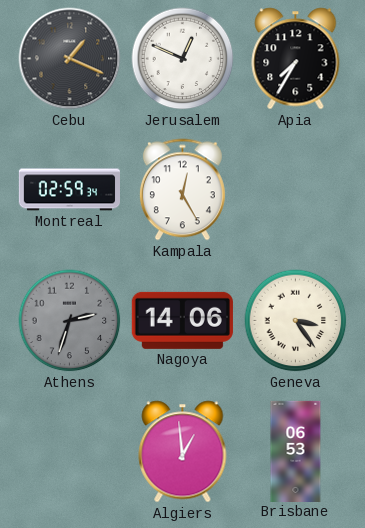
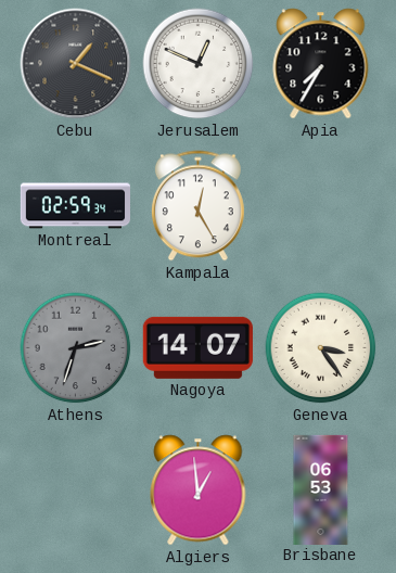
Nagoya: 14:06 -> 14:07 (197, 347)
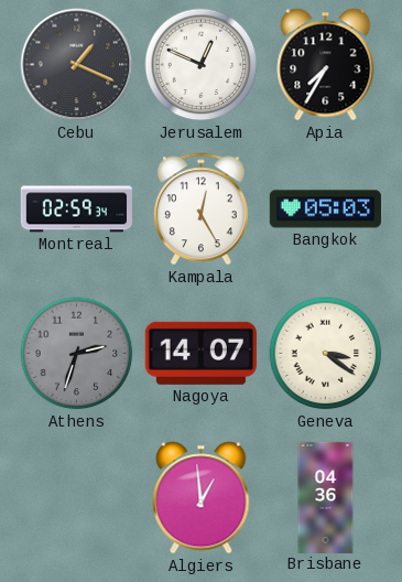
Bangkok: none -> 05:03 (325, 209)
Geneva: 3:24 -> 3:21 (326, 354)
Brisbane: 06:53 -> 04:36 (326, 497)
